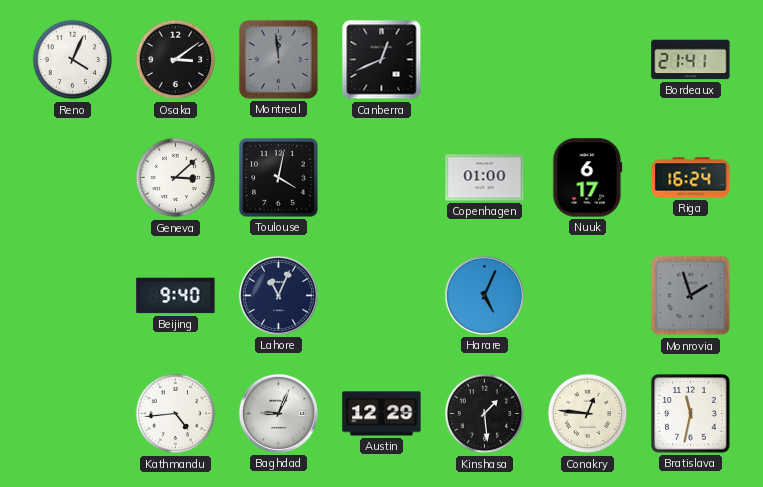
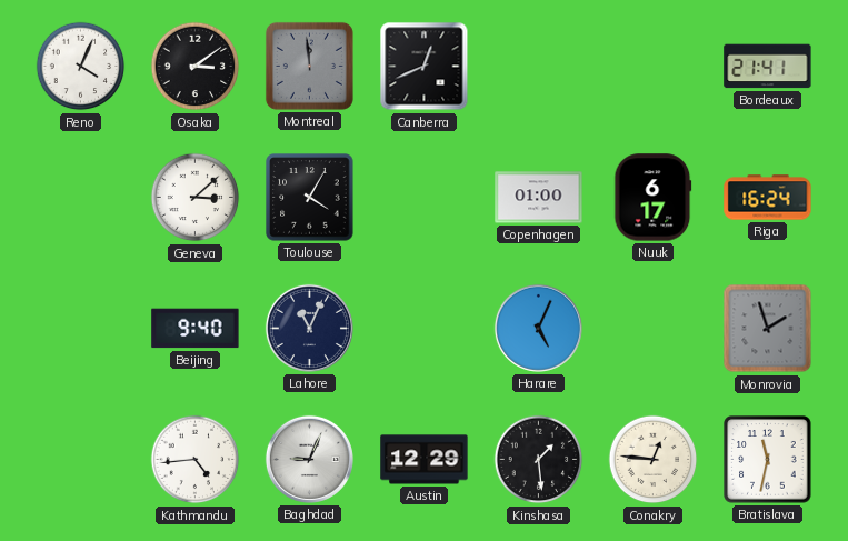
Toulouse: 4:02 -> 4:05 (310, 198)
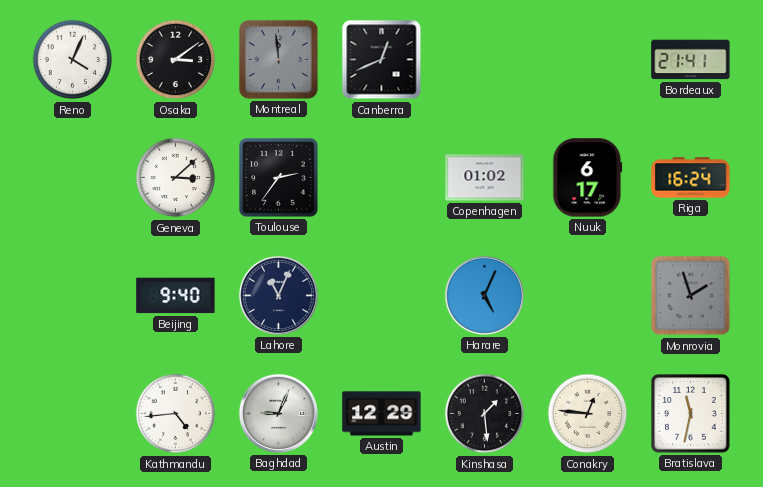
Toulouse: 4:05 -> 2:36 (279, 178)
Copenhagen: 01:00 -> 01:02 (485, 178)
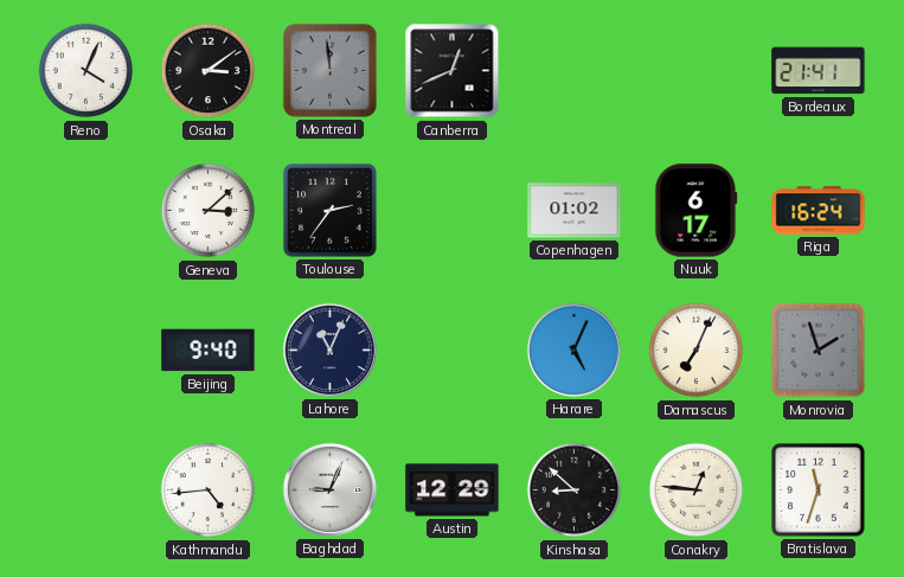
Damascus: none -> 7:04 (697, 351)
Kinshasa: 1:29 -> 8:52 (575, 491)
Bratislava: 11:32 -> 11:33 (819, 491)
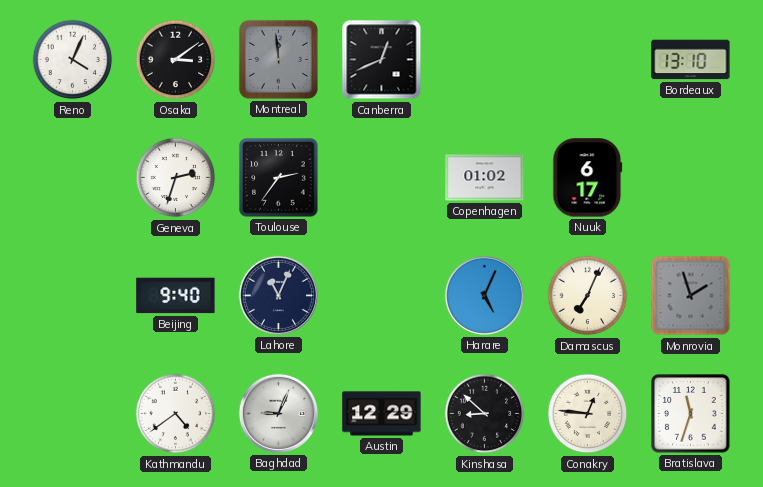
Bordeaux: 21:41 -> 13:10 (691, 60)
Geneva: 3:08 -> 2:33 (176, 178)
Riga: 16:24 -> none (819, 211)
Kathmandu: 4:44 -> 4:39 (176, 414)
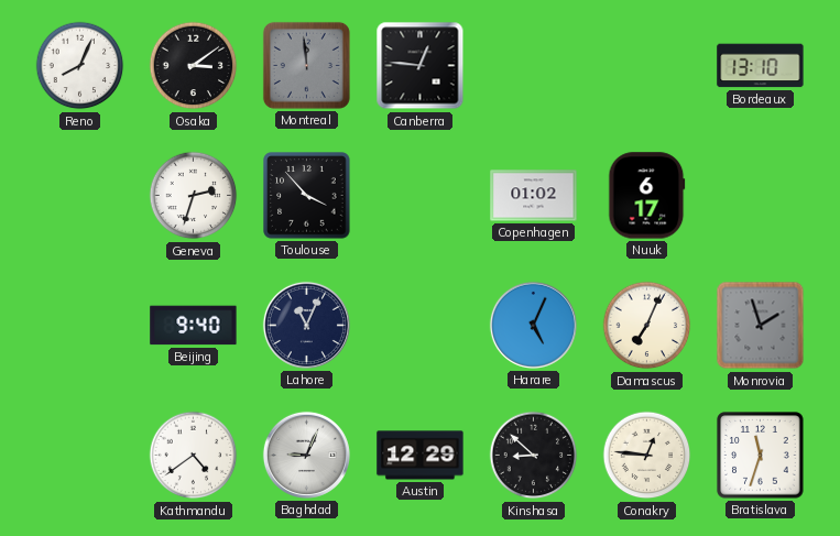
Reno: 4:04 -> 8:04 (80, 66)
Canberra: 12:41 -> 12:46 (421, 66)
Toulouse: 2:36 -> 3:53 (307, 196)
